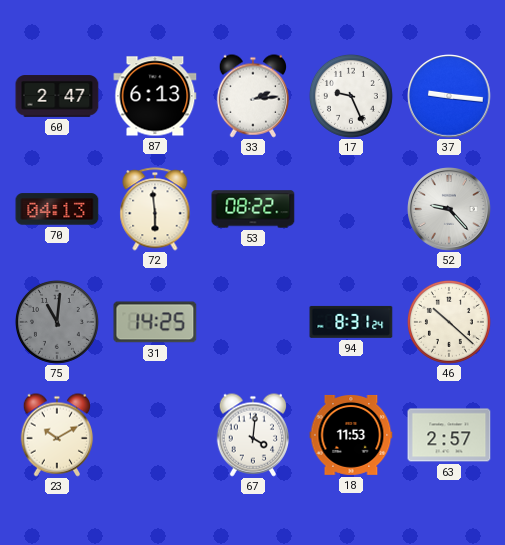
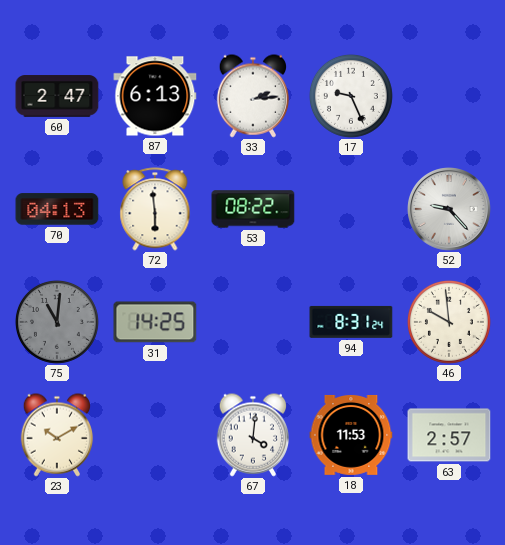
37: 9:16 -> none (449, 96)
46: 10:22 -> 9:59 (449, 322)
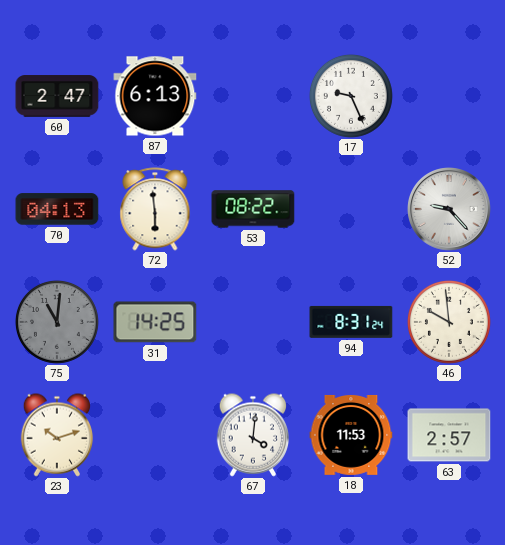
33: 2:14 -> none (253, 96)
23: 10:10 -> 10:12 (57, 435)
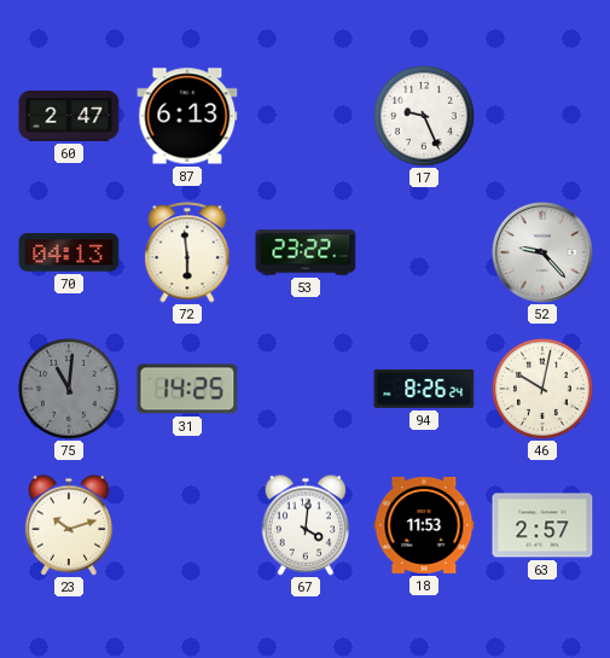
53: 08:22 -> 23:22 (306, 252)
94: 8:31 -> 8:26 (424, 389)
46: 9:59 -> 10:02 (542, 389)
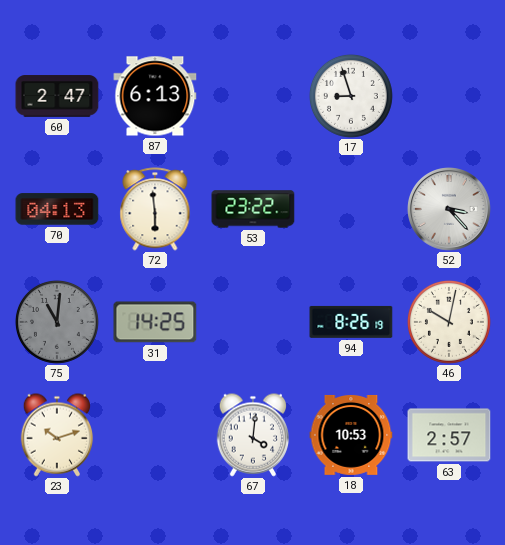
17: 9:26 -> 8:57 (351, 96)
52: 9:23 -> 3:23 (449, 209)
94: 8:26:24 -> 8:26:19 (351, 322)
18: 11:53 -> 10:53 (351, 435)
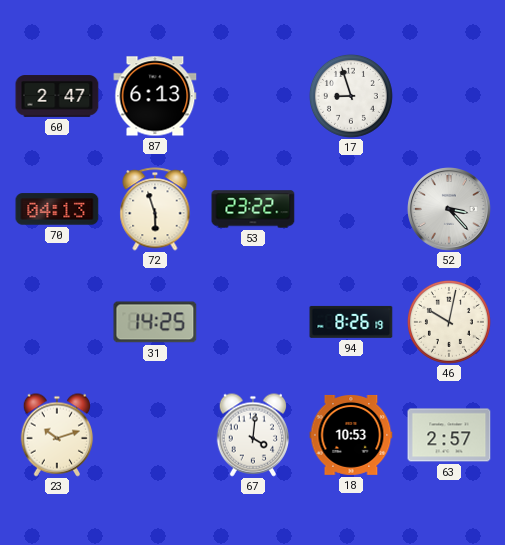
72: 5:59 -> 5:57 (155, 209)
75: 11:01 -> none (57, 322)
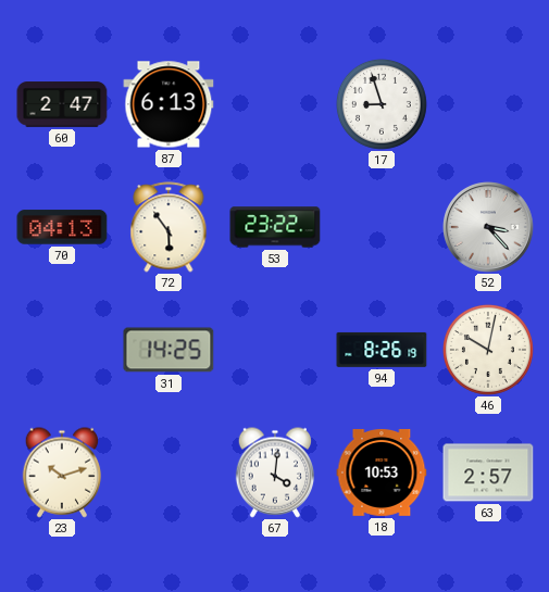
72: 5:57 -> 5:54 (169, 227)
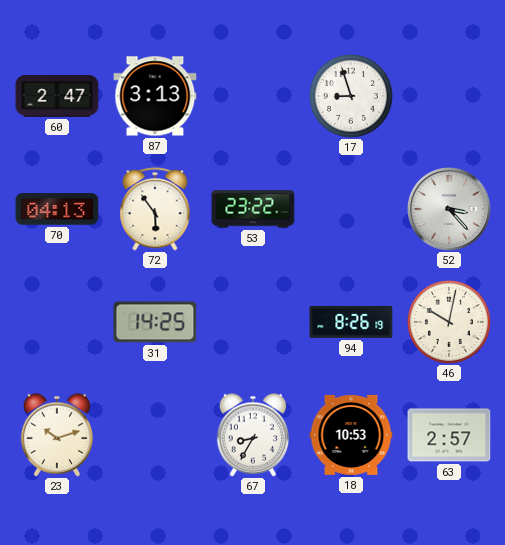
87: 6:13 -> 3:13 (155, 96)
67: 4:01 -> 8:35 (253, 435)
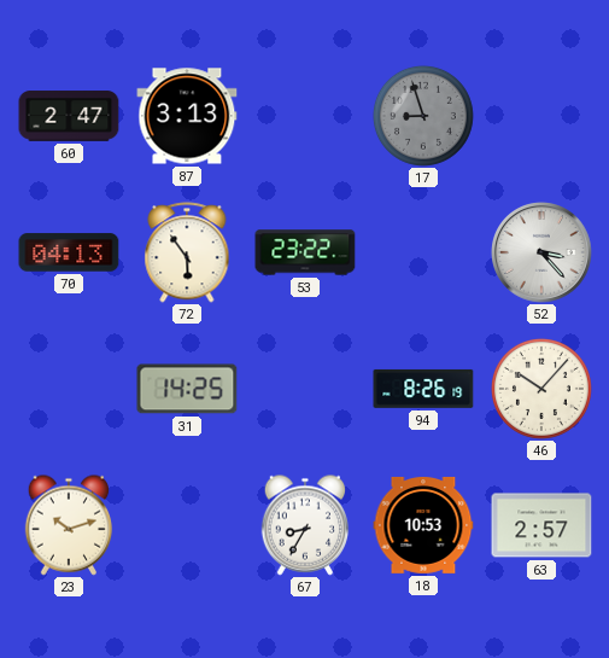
17 dial: white -> grey (423, 116)
46: 10:02 -> 10:07 (541, 389)
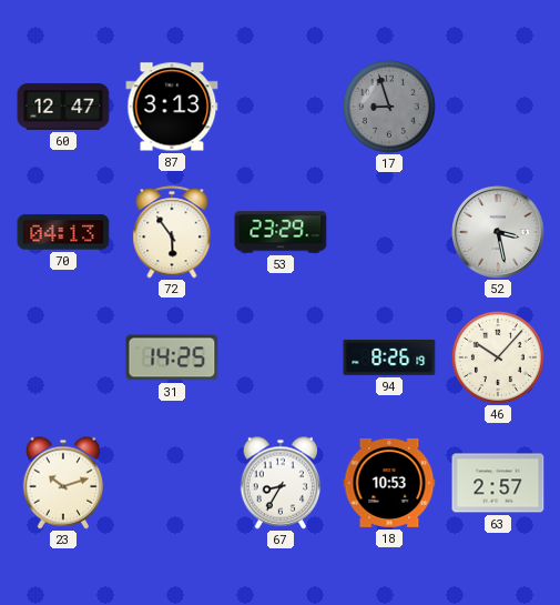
60: 2:47 -> 12:47 (63, 107)
53: 23:22 -> 23:29 (281, 232)
52: 3:23 -> 3:28 (498, 232)
